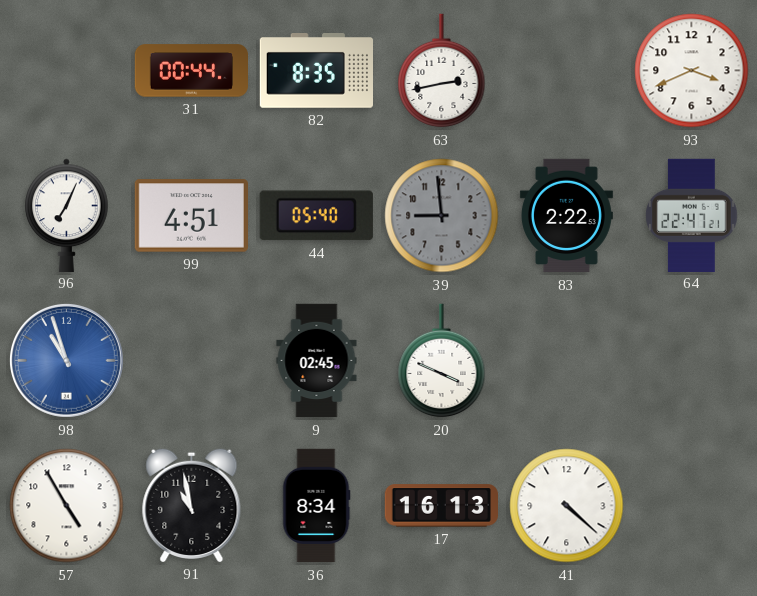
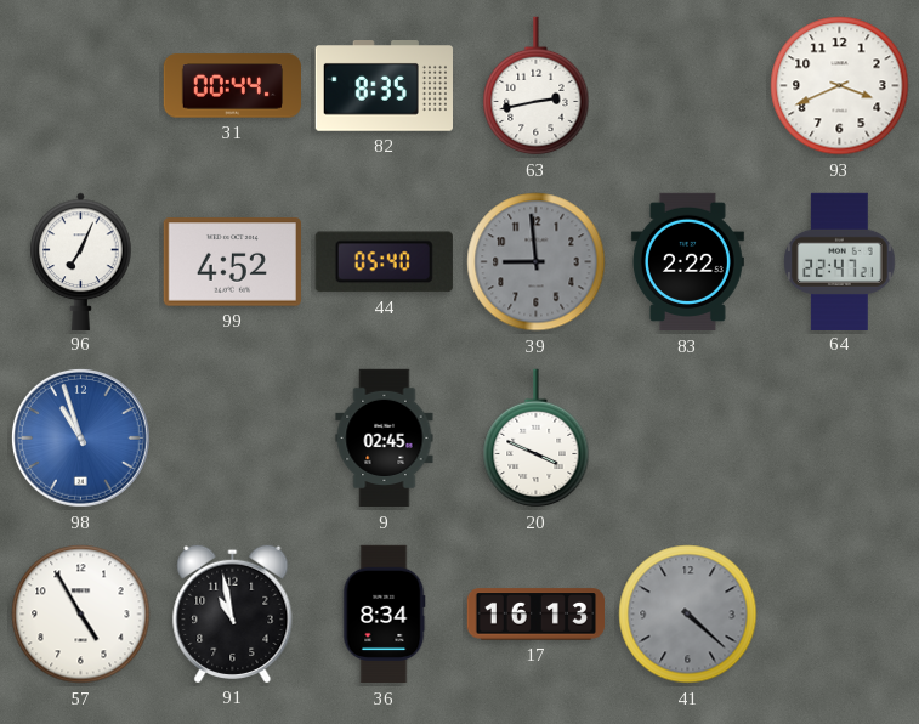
99: 4:51 -> 4:52 (232, 262)
41 dial: white -> grey (688, 615)
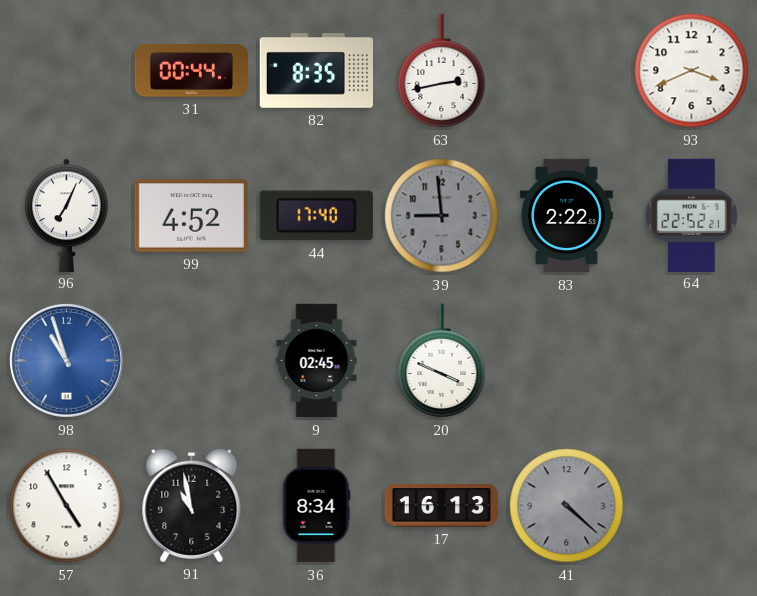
44: 05:40 -> 17:40 (316, 216)
64: 22:47 -> 22:52 (692, 215)
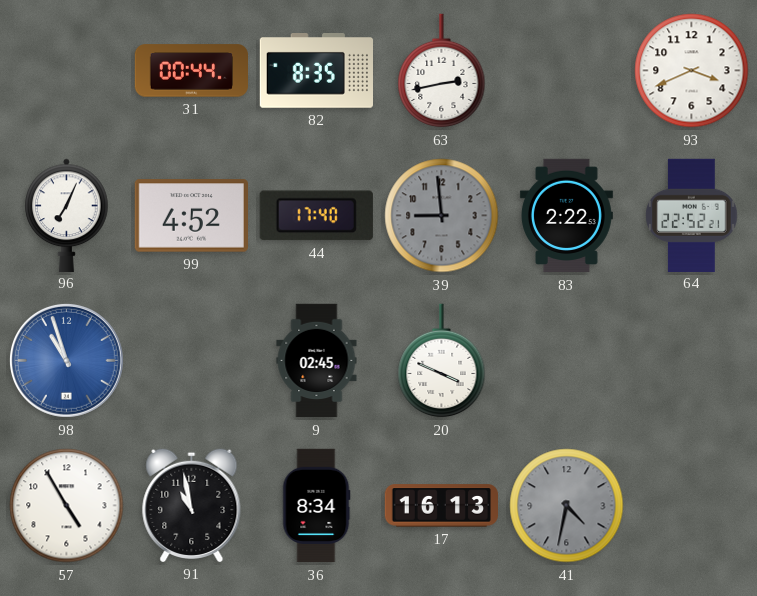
41: 4:22 -> 4:32 (567, 506)
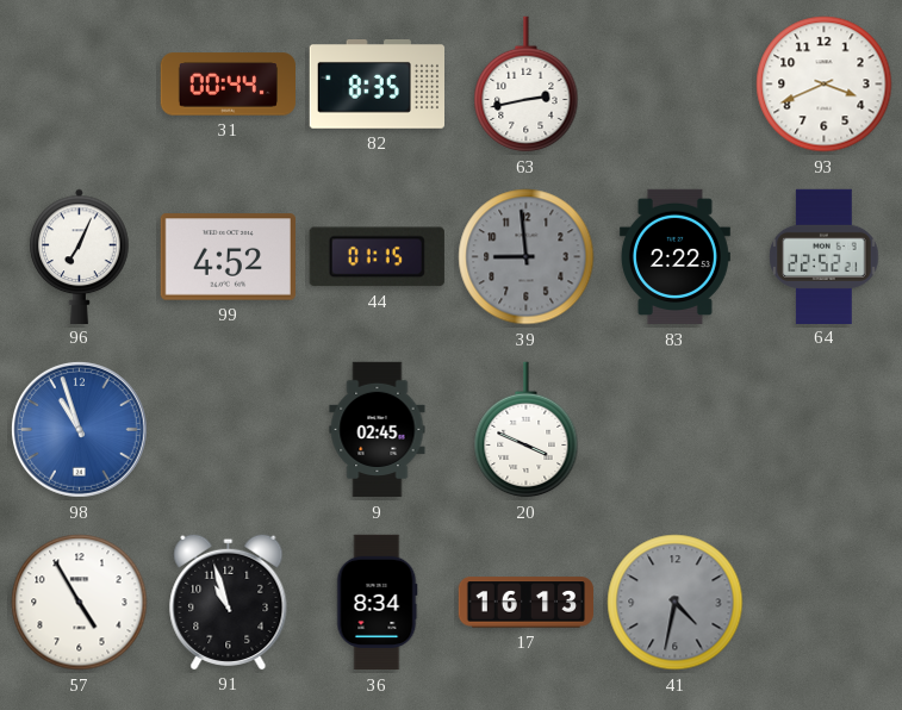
44: 17:40 -> 01:15 (377, 257)
91: 10:58 -> 10:57 (229, 602)
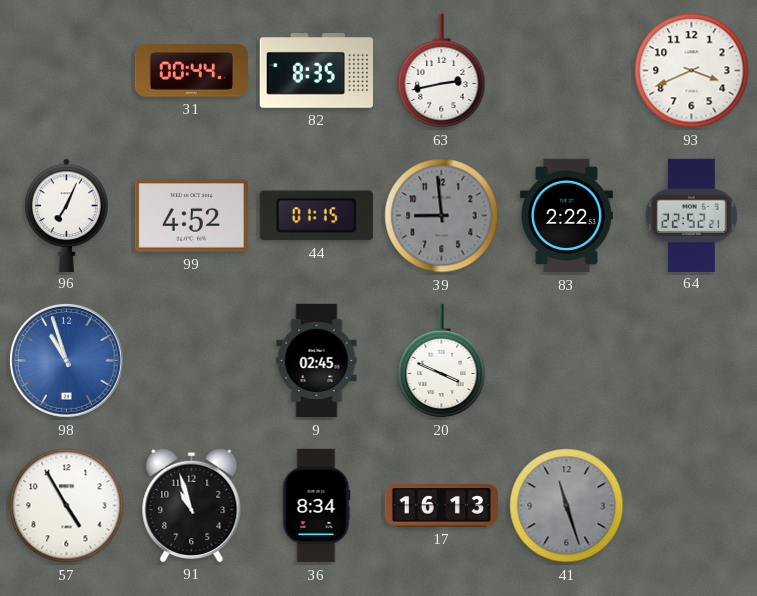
41: 4:32 -> 11:27 (567, 506)
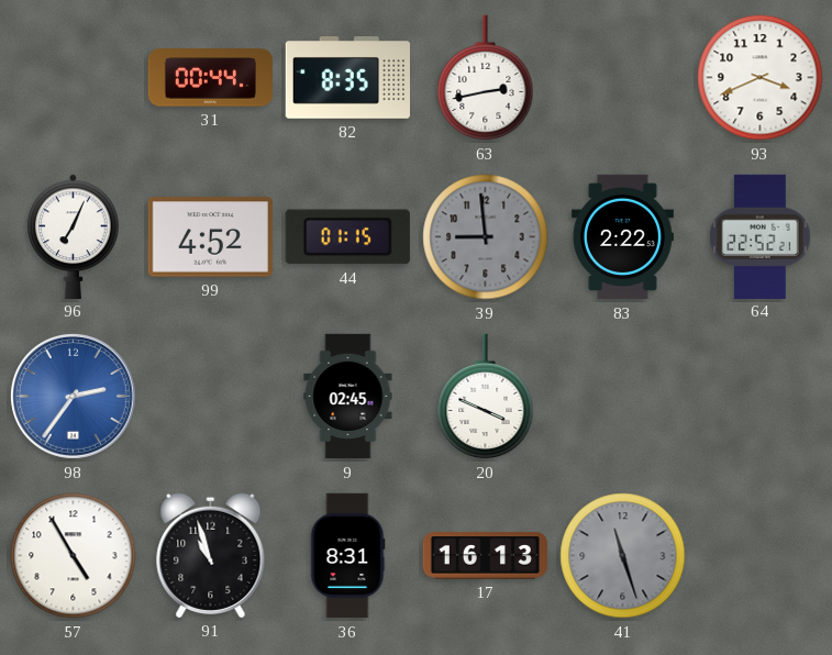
98: 10:57 -> 2:36 (73, 396)
36: 8:34 -> 8:31 (347, 556)
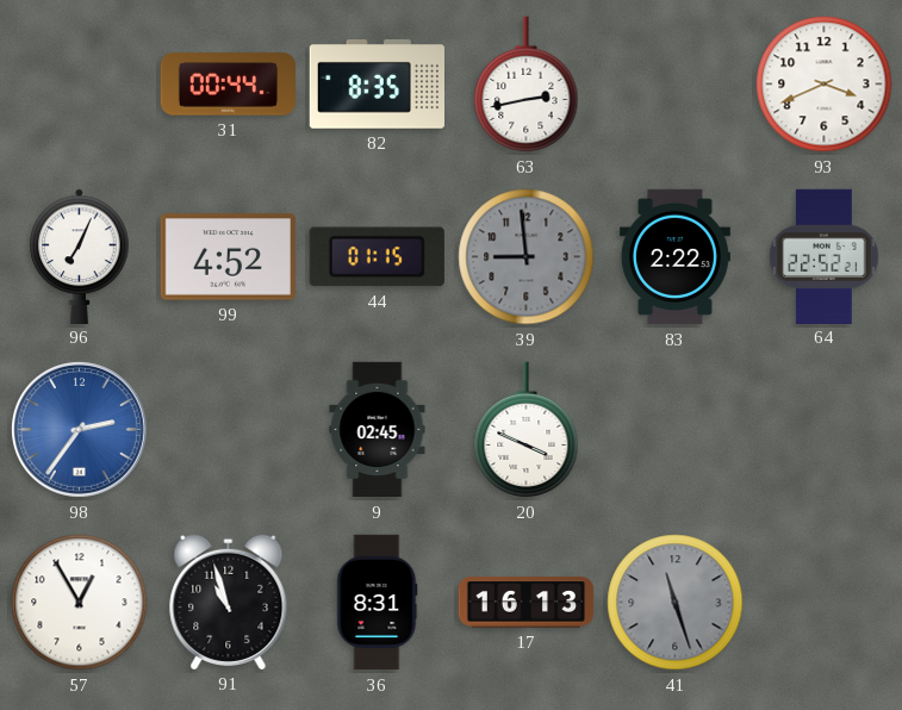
57: 4:55 -> 12:55 (80, 603)
